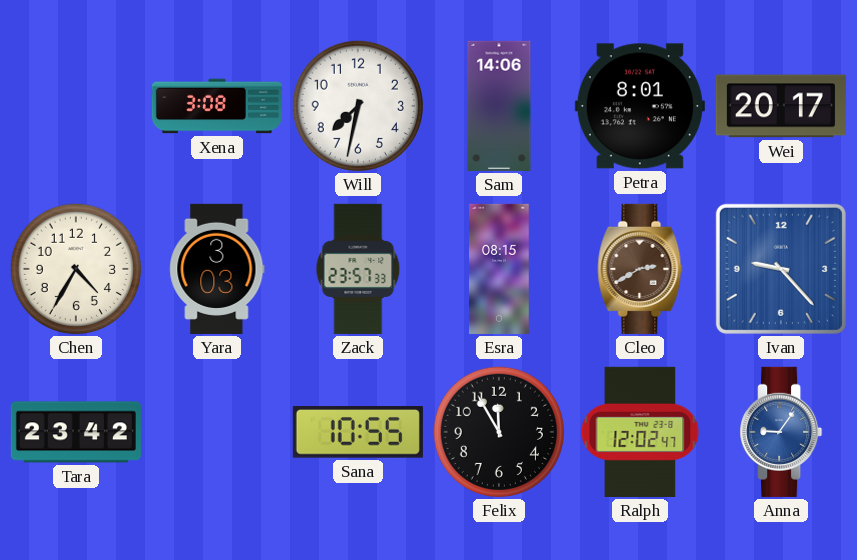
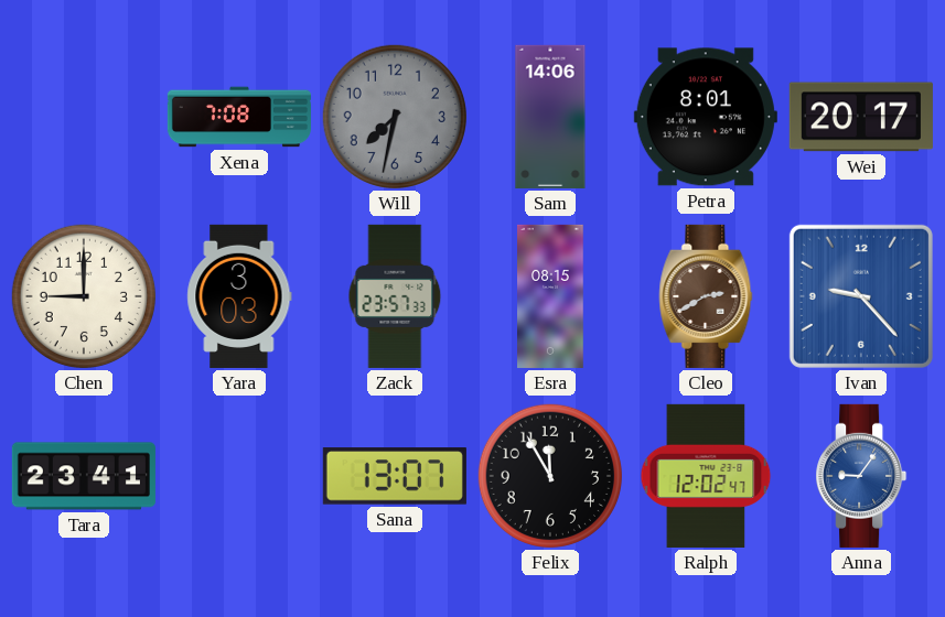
Xena: 3:08 -> 7:08 (239, 117)
Will dial: white -> grey (395, 117)
Chen: 4:35 -> 9:00 (84, 296)
Tara: 23:42 -> 23:41 (84, 476)
Sana: 10:55 -> 13:07 (395, 476)
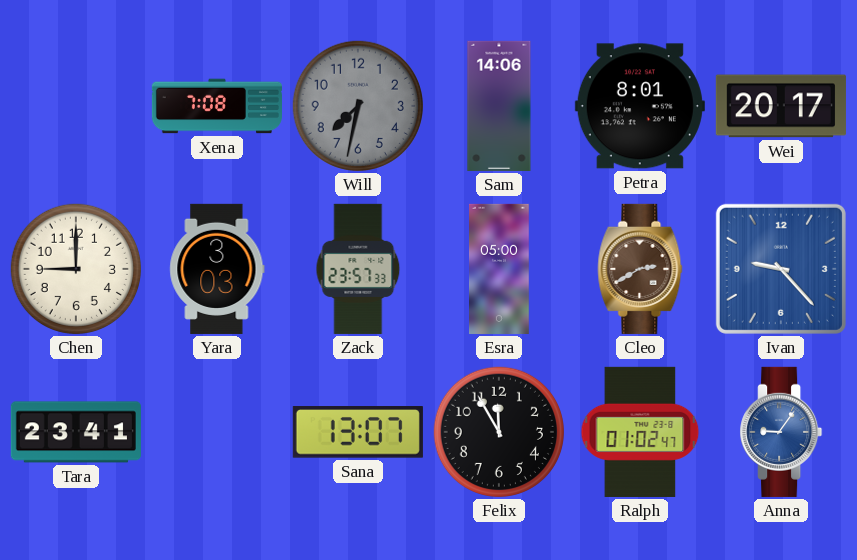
Esra: 08:15 -> 05:00 (500, 269)
Ralph: 12:02 -> 01:02 (640, 432)
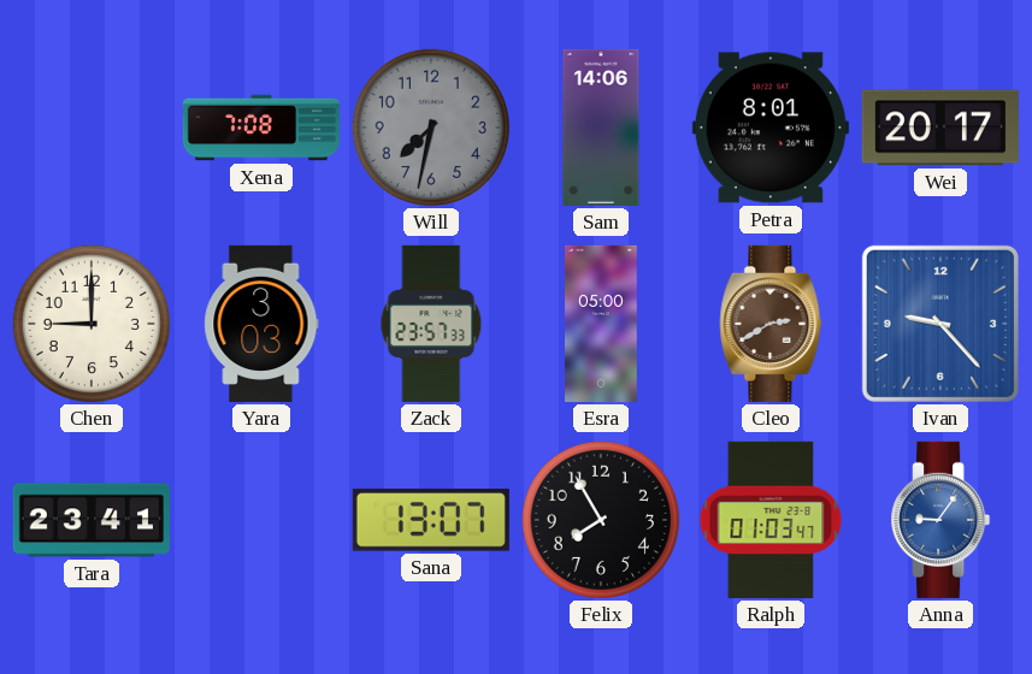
Felix: 11:55 -> 7:55 (601, 520)
Ralph: 01:02 -> 01:03 (771, 520)
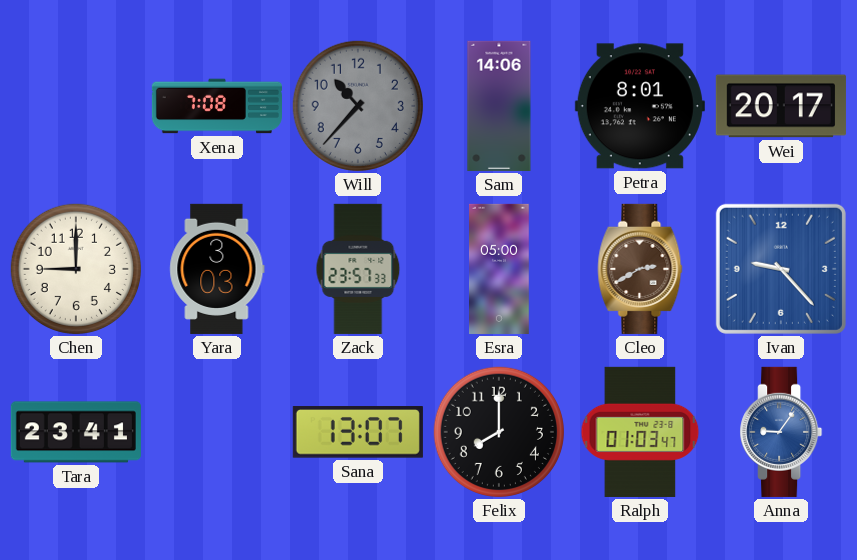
Will: 7:32 -> 10:37 (358, 106)
Felix: 7:55 -> 8:00 (499, 432)
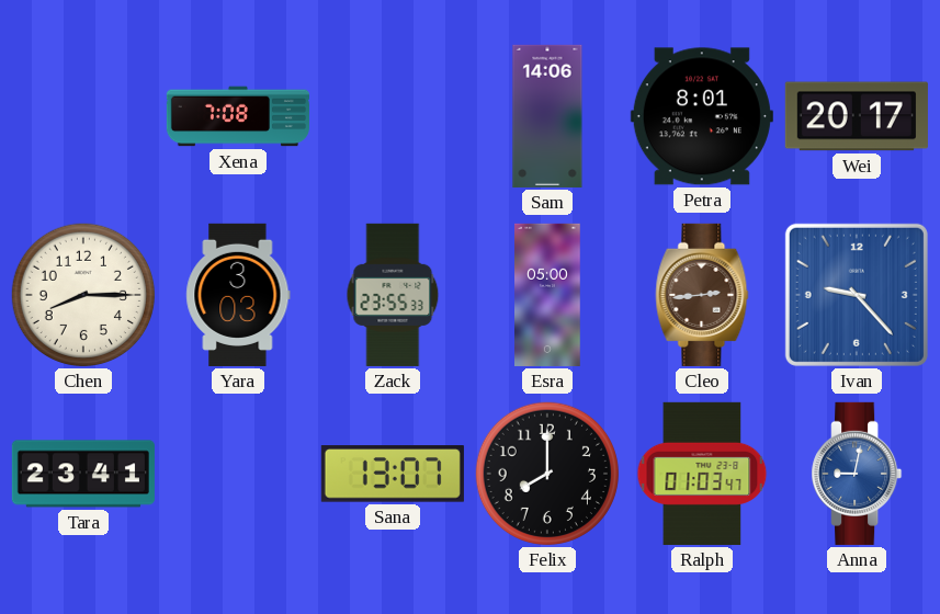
Will: 10:37 -> none (358, 106)
Chen: 9:00 -> 8:15 (83, 295)
Zack: 23:57 -> 23:55 (393, 295)
Cleo: 2:40 -> 2:44 (702, 295)
Anna: 9:06 -> 9:02 (857, 474)
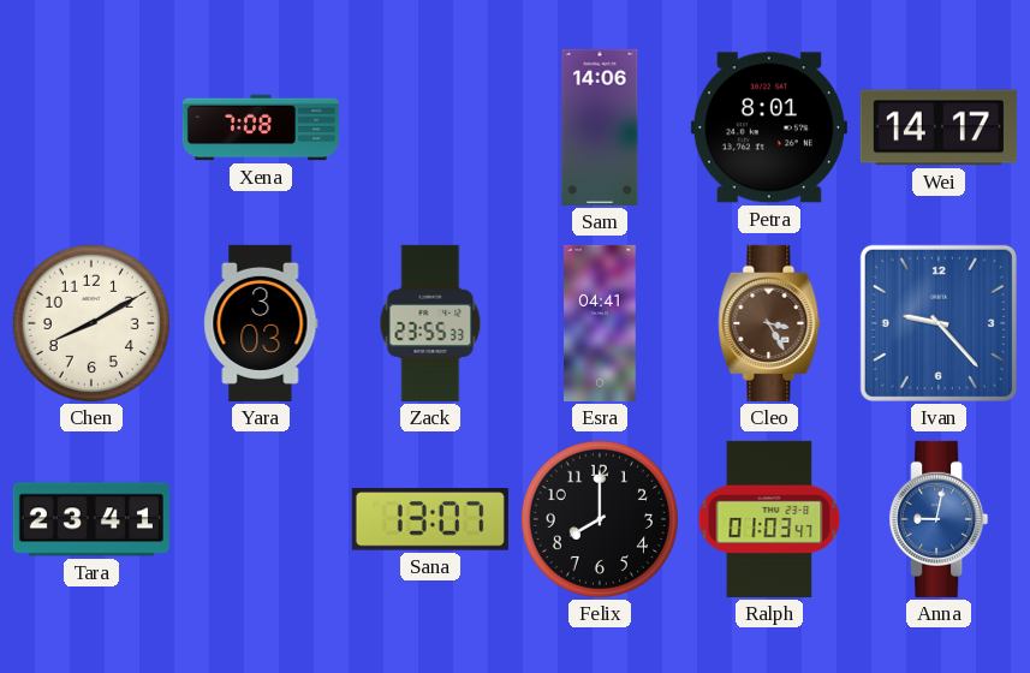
Wei: 20:17 -> 14:17 (939, 127)
Chen: 8:15 -> 8:10 (91, 323)
Esra: 05:00 -> 04:41 (601, 323)
Cleo: 2:44 -> 3:25 (769, 323)
